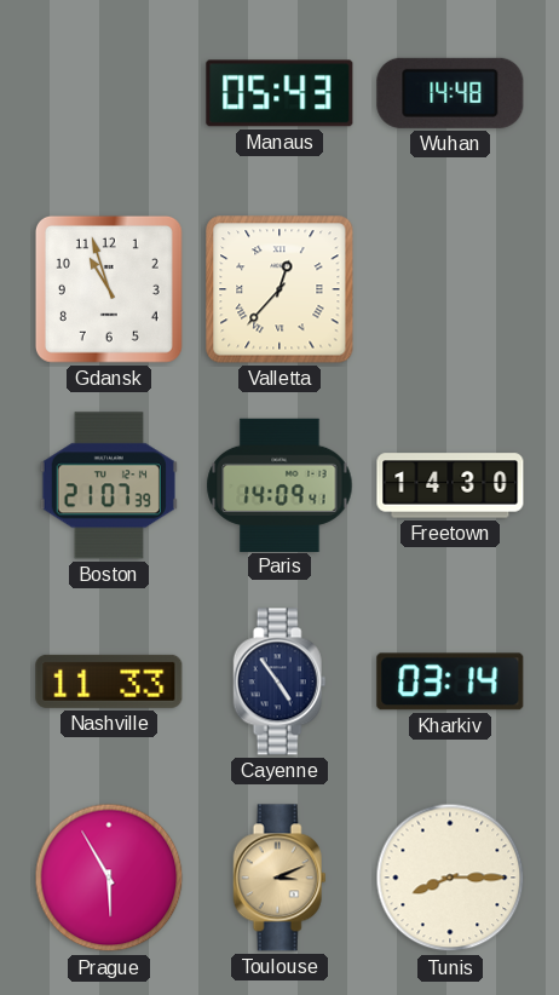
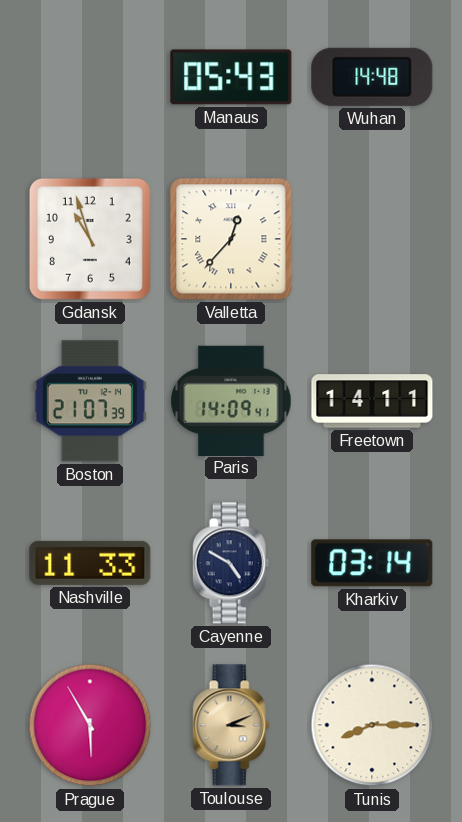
Freetown: 14:30 -> 14:11 (372, 401)
Cayenne: 4:54 -> 4:50 (231, 563)
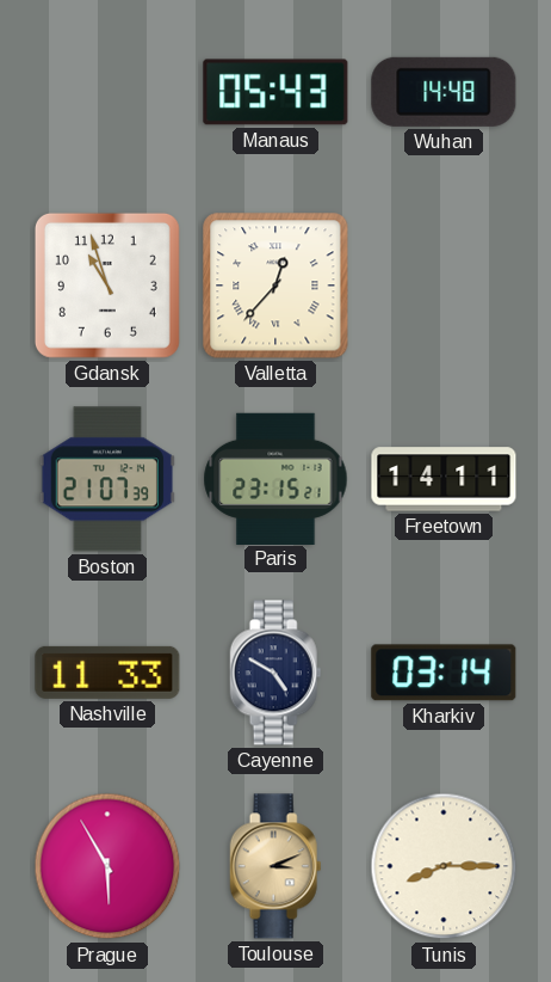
Paris: 14:09 -> 23:15 (275, 478)
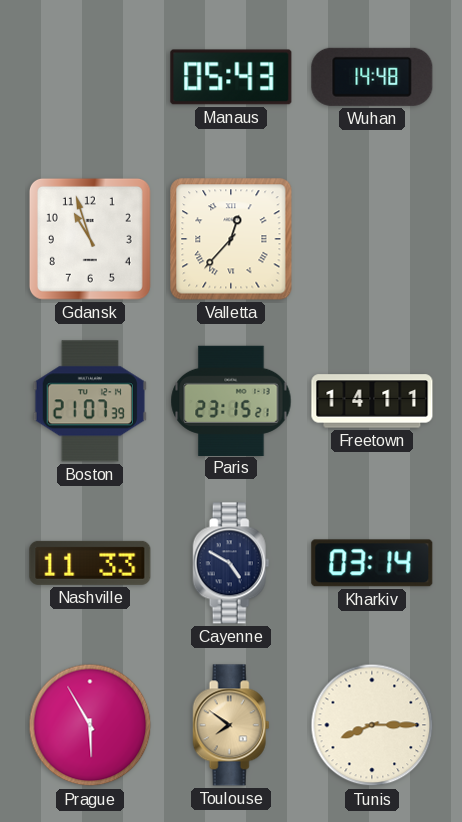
Toulouse: 3:11 -> 7:51 (231, 725)
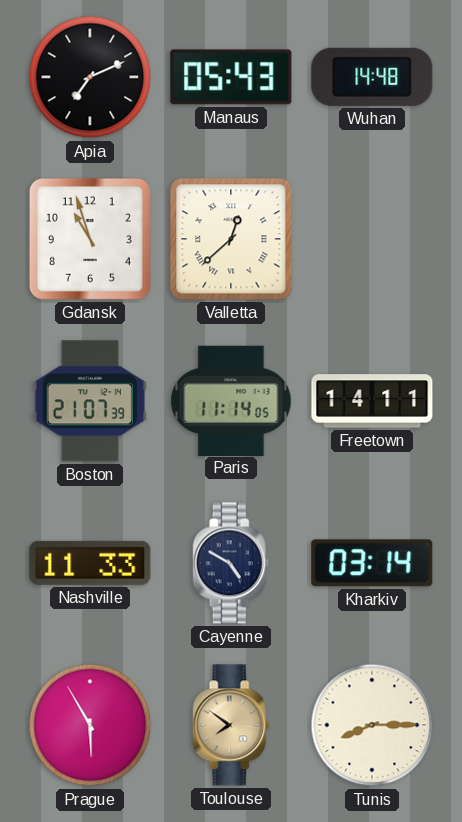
Apia: none -> 7:11 (90, 77)
Valletta: 12:37 -> 12:38 (231, 239)
Paris: 23:15 -> 11:14 (231, 400)
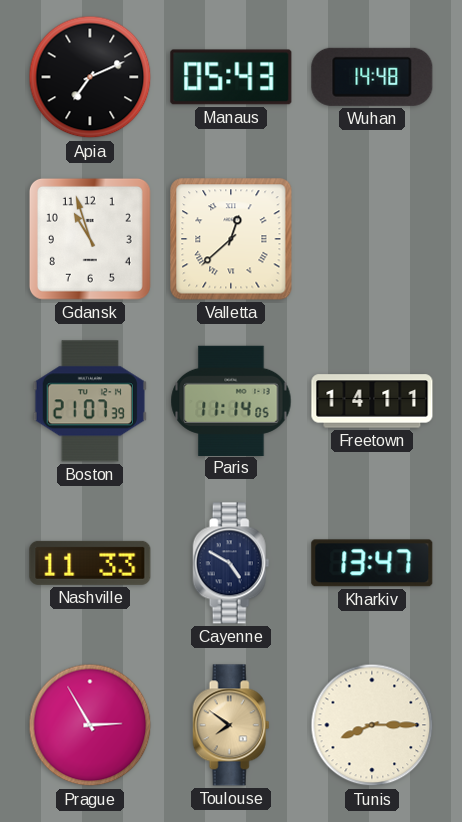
Kharkiv: 03:14 -> 13:47 (372, 563)
Prague: 5:55 -> 2:55 (90, 725)
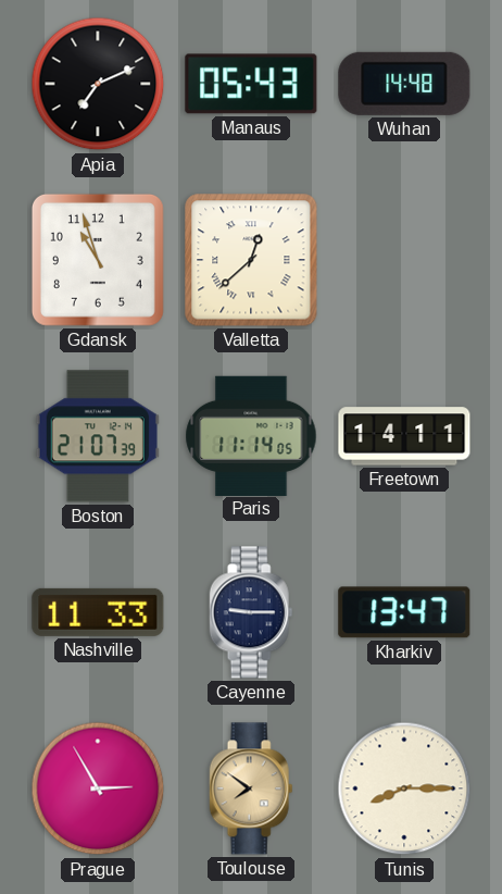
Cayenne: 4:50 -> 9:15 (251, 612)
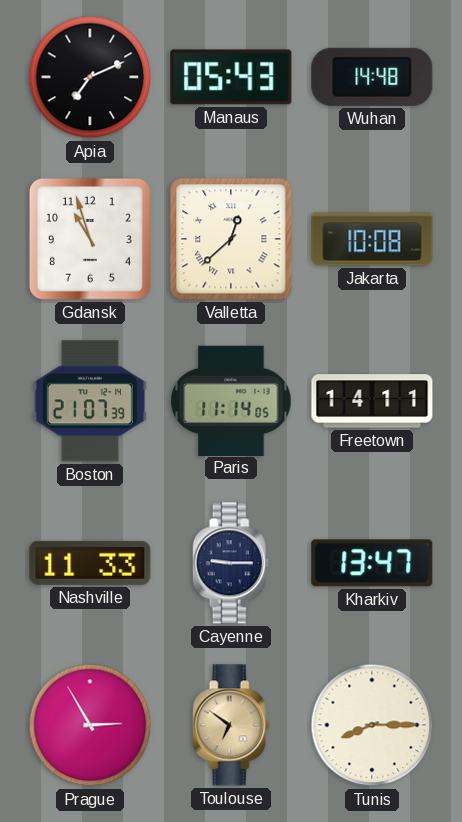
Jakarta: none -> 10:08 (372, 239)
Toulouse: 7:51 -> 6:51 (231, 725)
